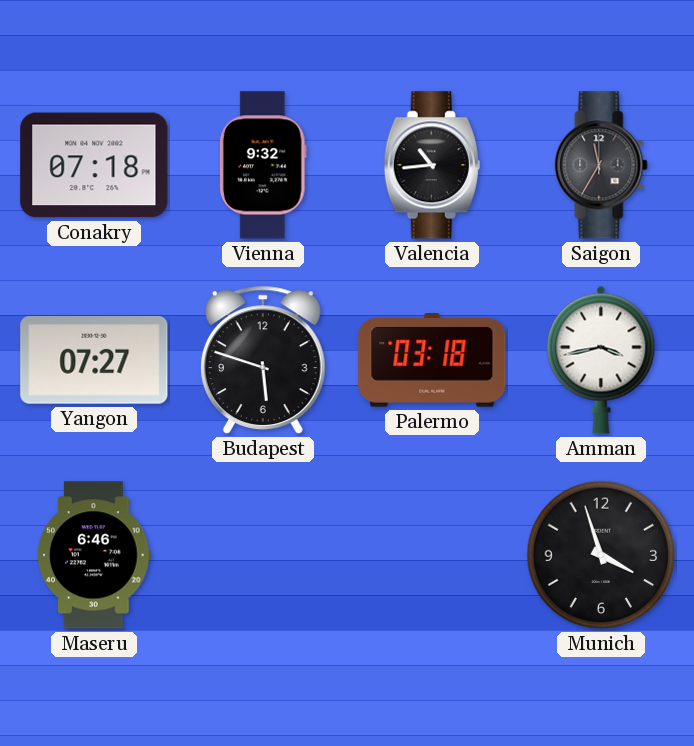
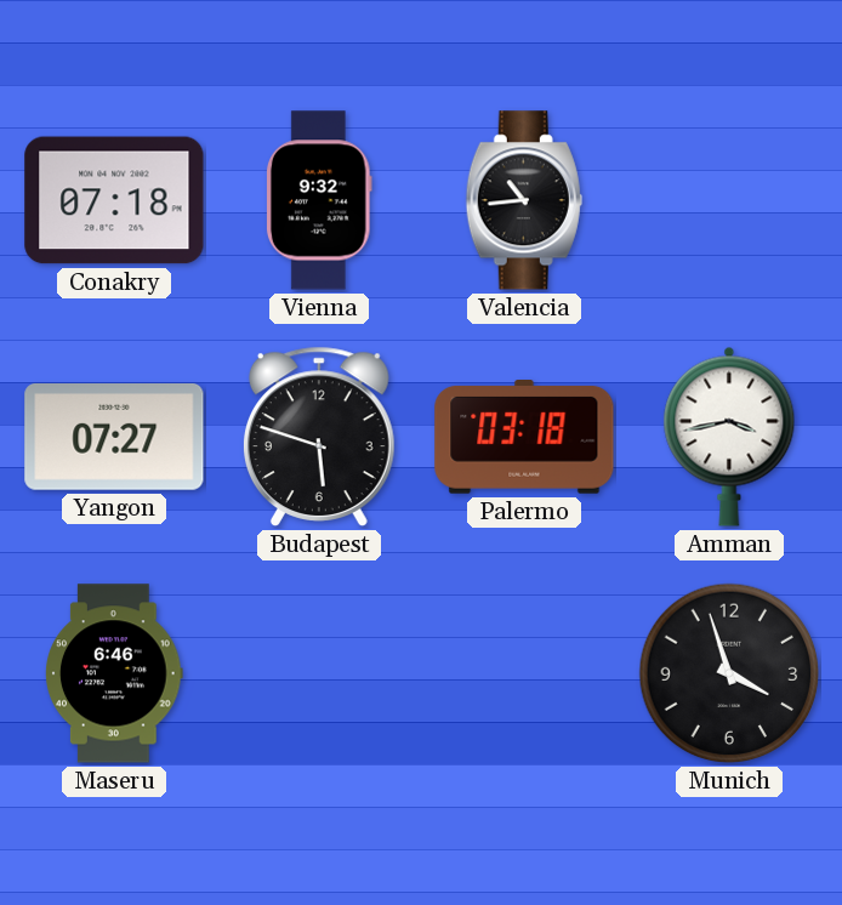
Saigon: 11:35 -> none (601, 165)
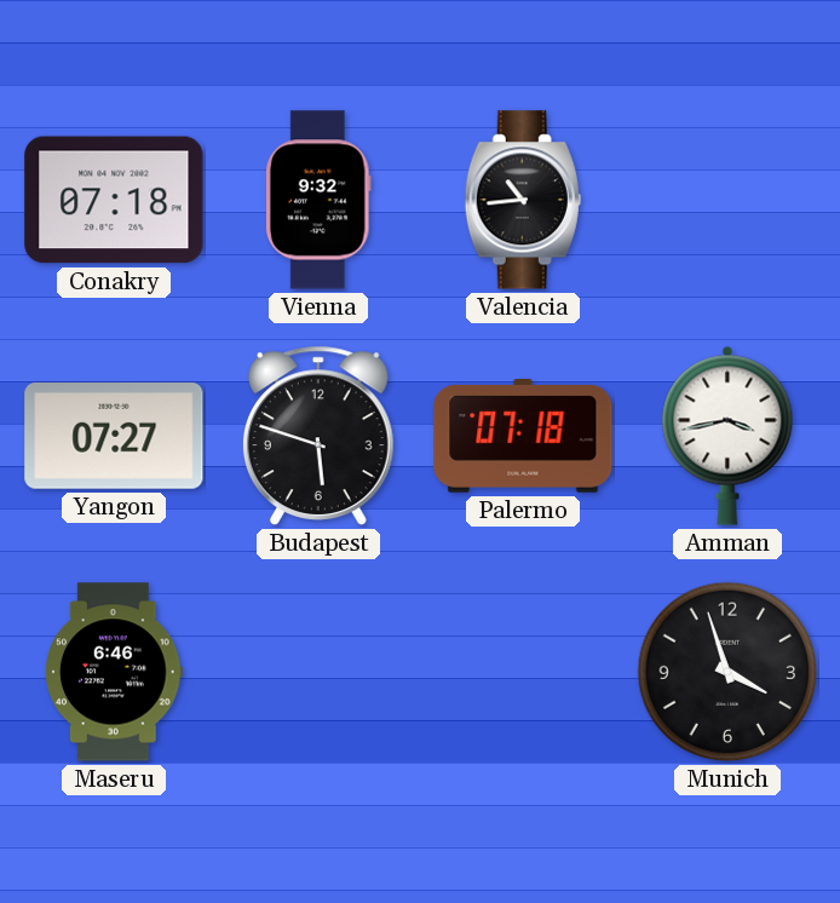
Palermo: 03:18 -> 07:18 (523, 437)
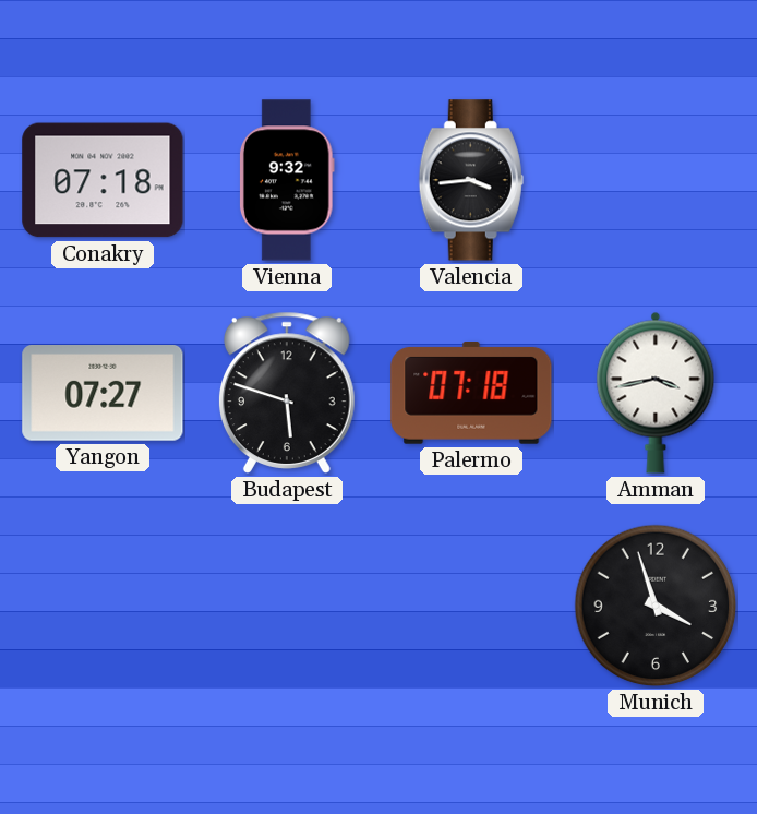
Valencia: 10:44 -> 3:44 (471, 180)
Maseru: 6:46 -> none (115, 672)
